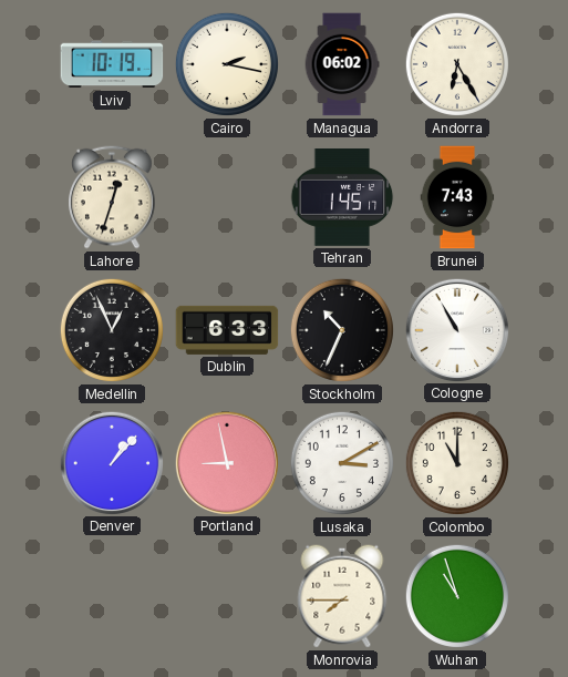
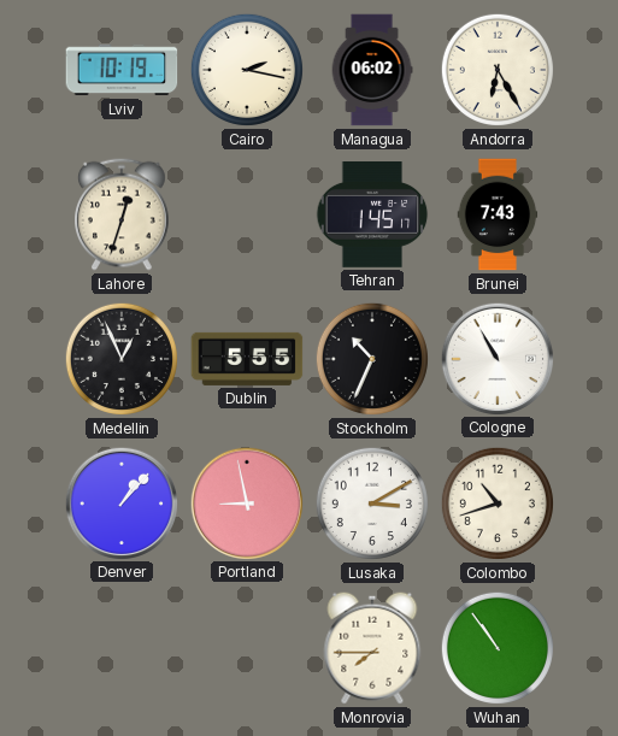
Dublin: 6:33 -> 5:55 (247, 359)
Colombo: 11:00 -> 10:42 (498, 504)
Wuhan: 10:57 -> 10:54 (498, 648)
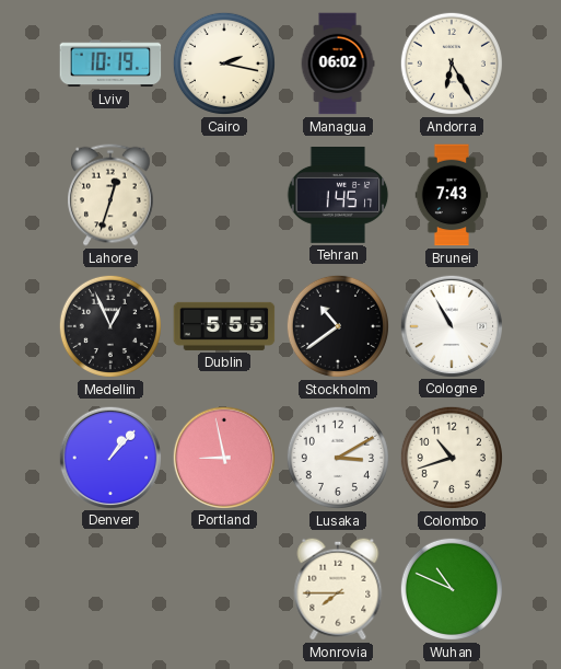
Stockholm: 10:34 -> 10:39 (338, 326)
Wuhan: 10:54 -> 10:49 (452, 589)
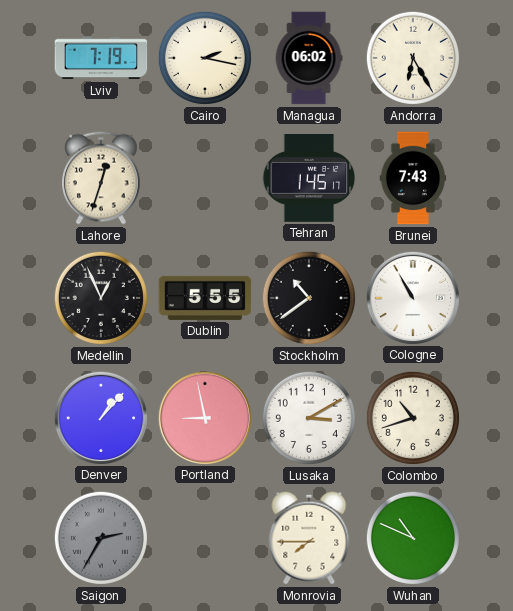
Lviv: 10:19 -> 7:19 (101, 58)
Saigon: none -> 2:35 (101, 538)
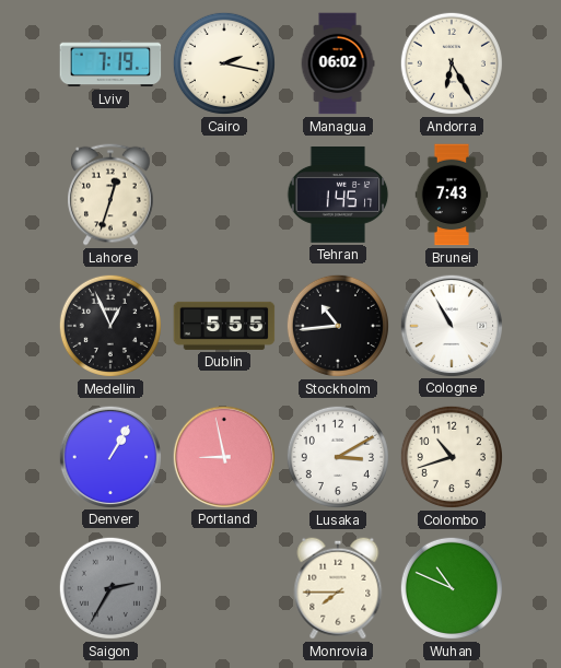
Stockholm: 10:39 -> 10:44 (338, 326)
Denver: 1:07 -> 1:05 (109, 456)
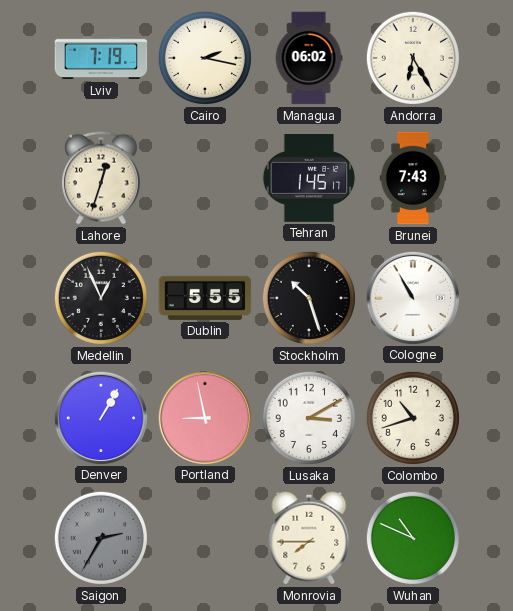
Stockholm: 10:44 -> 10:27 (309, 298)
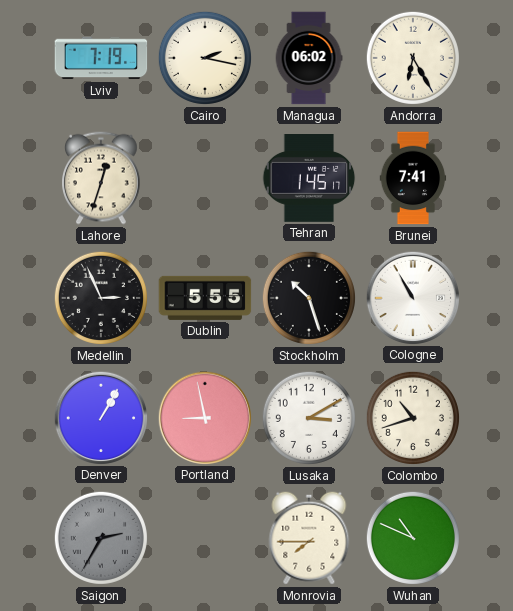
Brunei: 7:43 -> 7:41 (413, 178)
Medellin: 12:56 -> 2:56 (101, 298)
